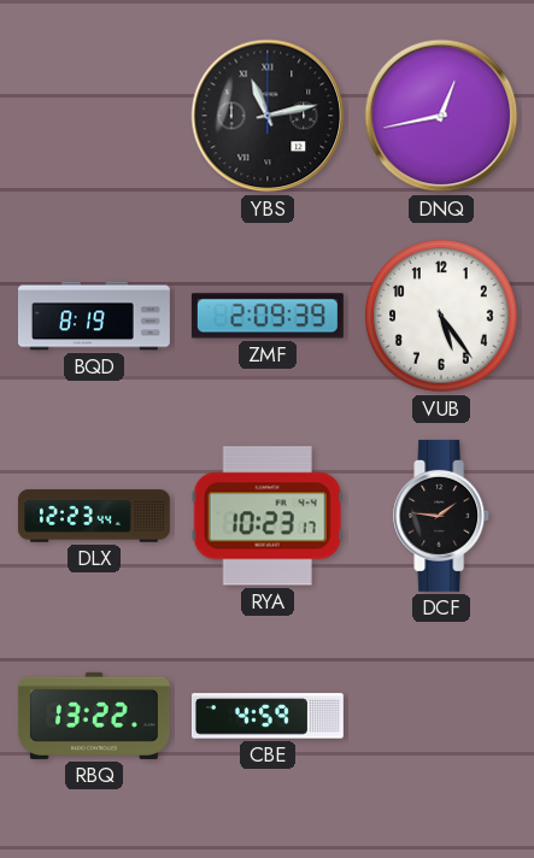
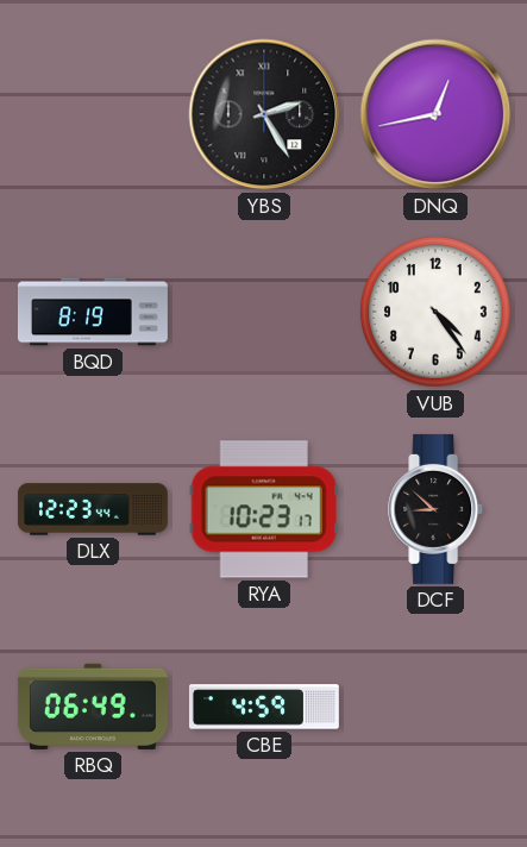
YBS: 11:13 -> 2:25 (264, 114)
ZMF: 2:09 -> none (268, 316)
VUB: 5:24 -> 4:24 (437, 313)
DCF: 1:46 -> 8:52 (437, 509)
RBQ: 13:22 -> 06:49 (93, 707)
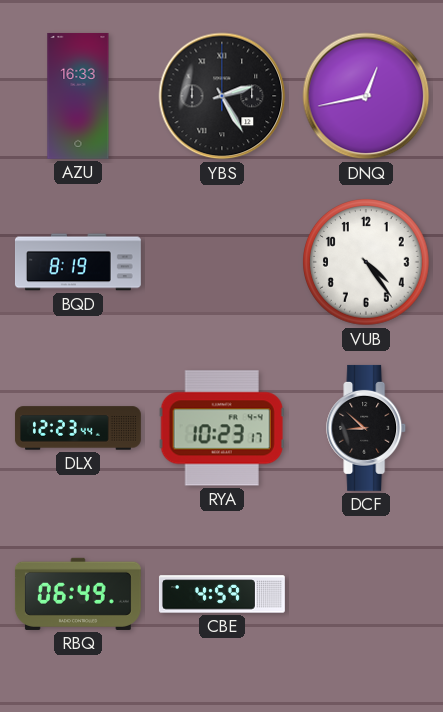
AZU: none -> 16:33 (78, 96)
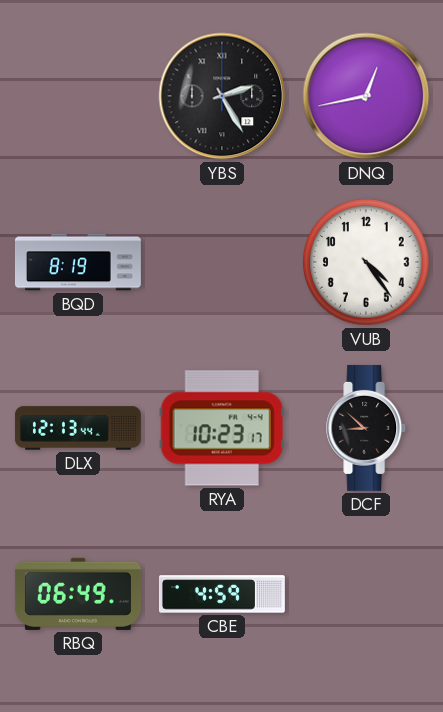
AZU: 16:33 -> none (78, 96)
DLX: 12:23 -> 12:13 (78, 428)
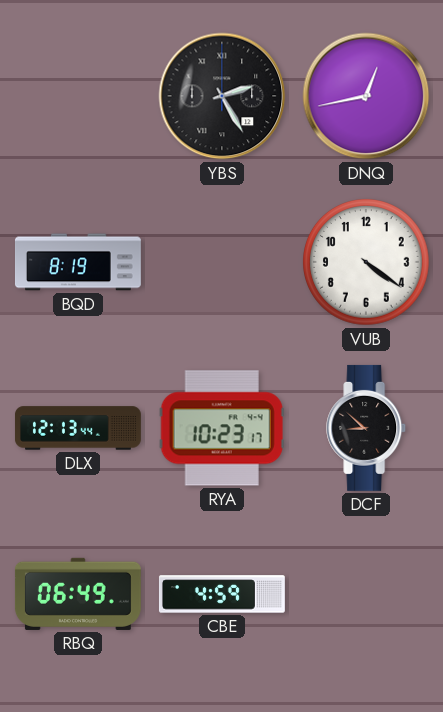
VUB: 4:24 -> 4:21 (367, 263)
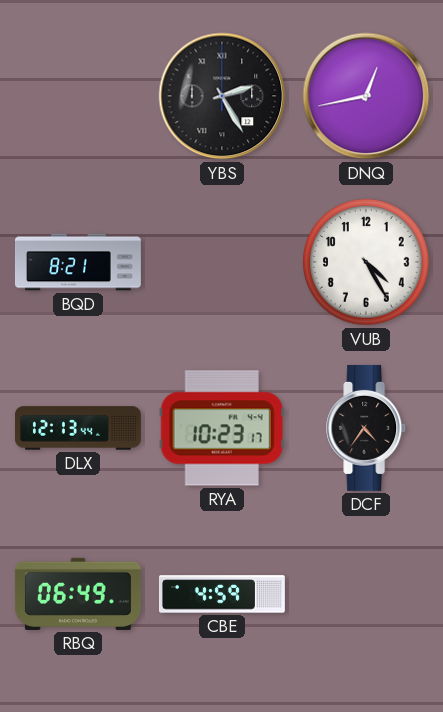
BQD: 8:19 -> 8:21 (78, 262)
VUB: 4:21 -> 4:25 (367, 263)
DCF: 8:52 -> 4:36 (367, 428)
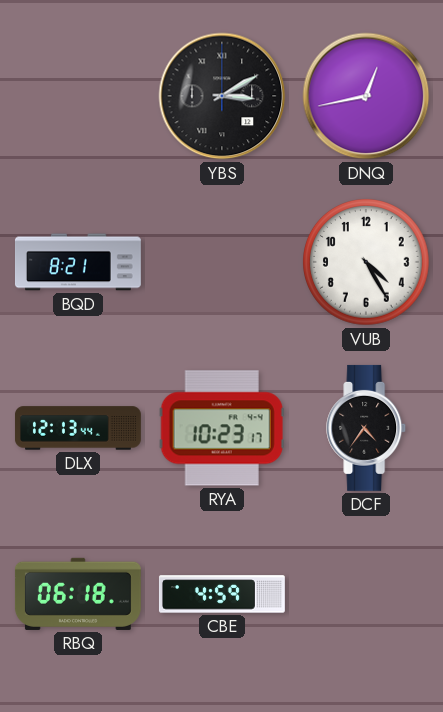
YBS: 2:25 -> 3:10 (222, 96)
RBQ: 06:49 -> 06:18 (78, 594)
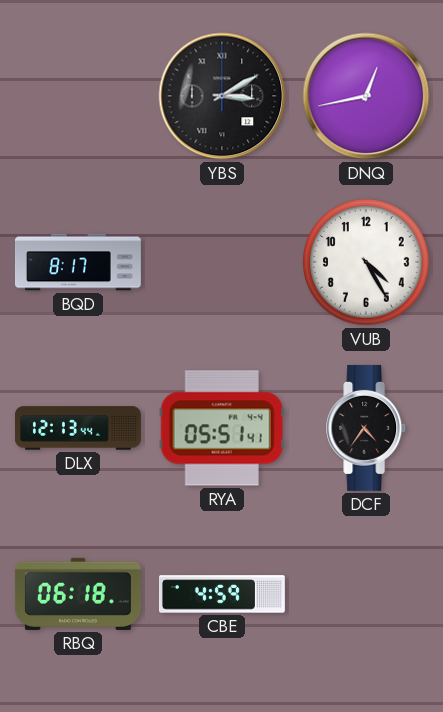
BQD: 8:21 -> 8:17 (78, 262)
RYA: 10:23 -> 05:51 (222, 428)
